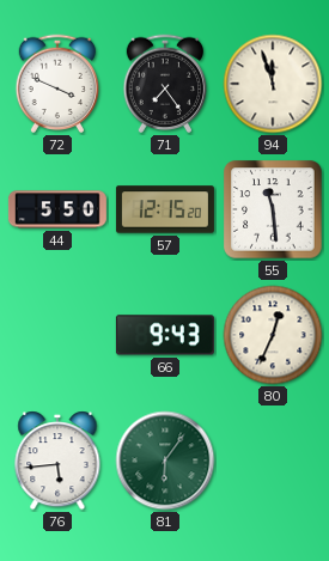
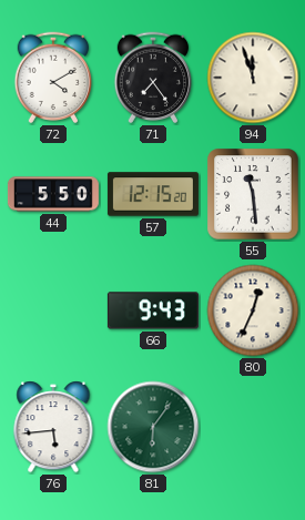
72: 3:49 -> 4:10 (53, 78)
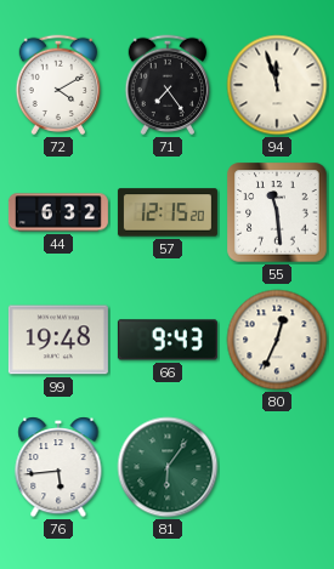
44: 5:50 -> 6:32 (58, 212)
99: none -> 19:48 (58, 340)
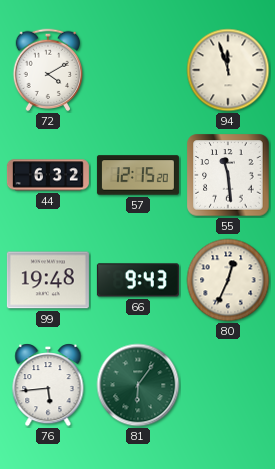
71: 7:24 -> none (168, 85)
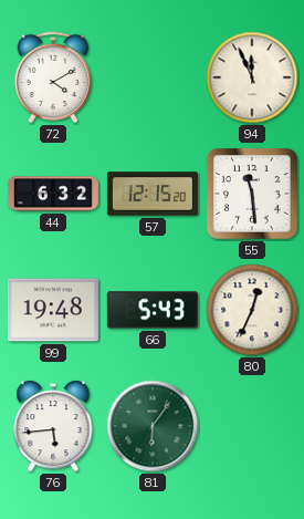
94: 11:57 -> 11:56 (252, 77)
66: 9:43 -> 5:43 (153, 310)
